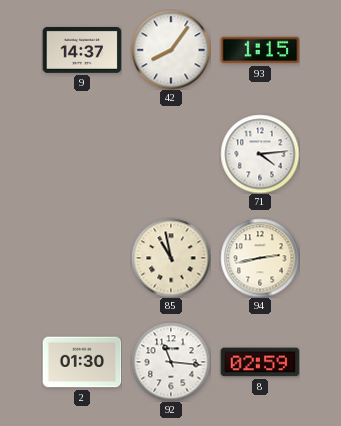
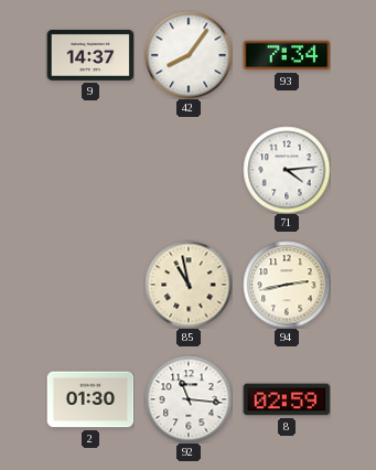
93: 1:15 -> 7:34 (287, 55)
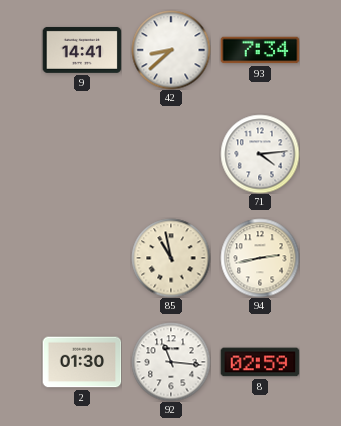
9: 14:37 -> 14:41 (82, 50)
42: 8:06 -> 8:38 (171, 50)
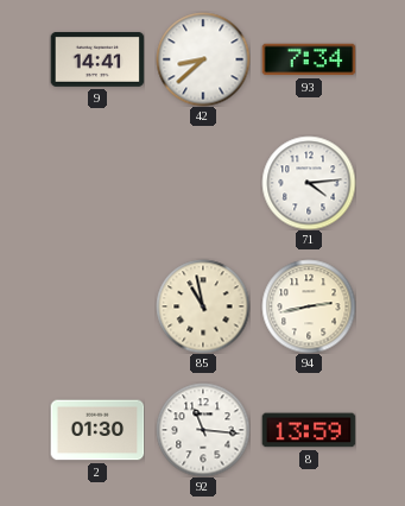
8: 02:59 -> 13:59 (309, 430)
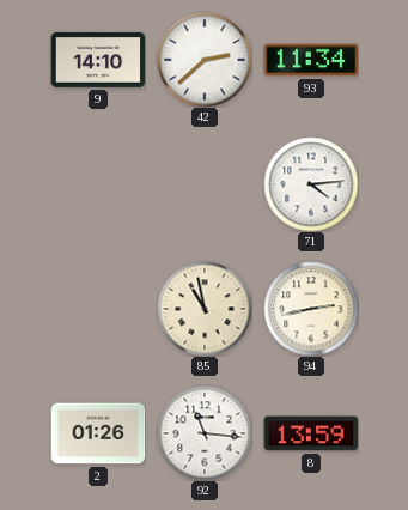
9: 14:41 -> 14:10 (98, 60)
42: 8:38 -> 2:38 (205, 60)
93: 7:34 -> 11:34 (311, 60)
2: 01:30 -> 01:26 (98, 433)
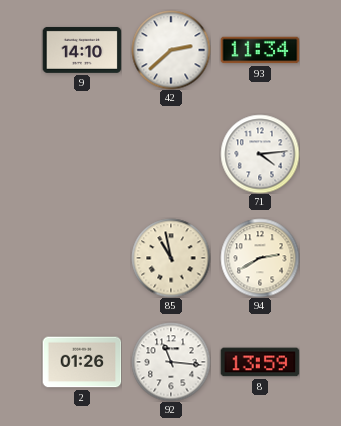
94: 2:43 -> 2:40 (260, 258)
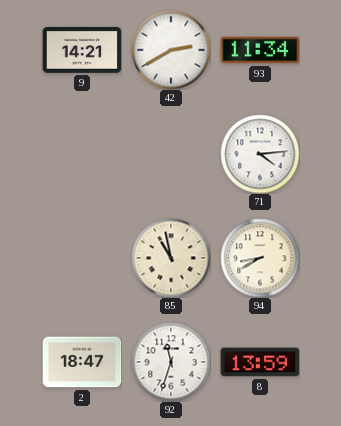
9: 14:10 -> 14:21 (82, 50)
42: 2:38 -> 2:40 (171, 50)
94: 2:40 -> 8:40 (260, 258)
2: 01:26 -> 18:47 (82, 362)
92: 11:16 -> 11:33 (171, 362)
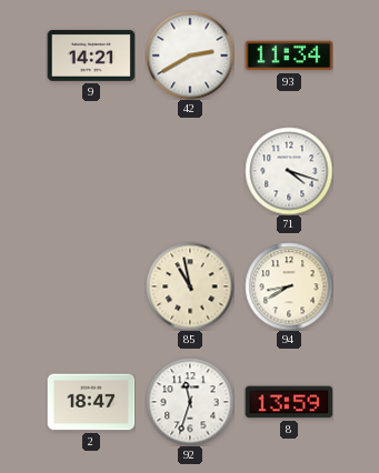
71: 4:14 -> 4:18 (289, 171)
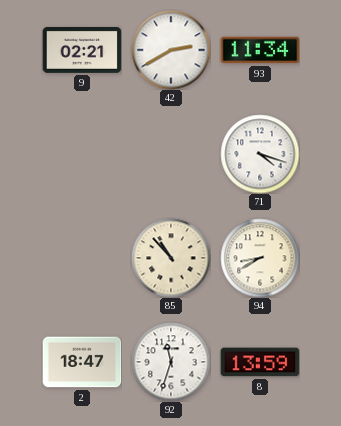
9: 14:21 -> 02:21 (82, 50)
85: 10:58 -> 10:53 (171, 258)
